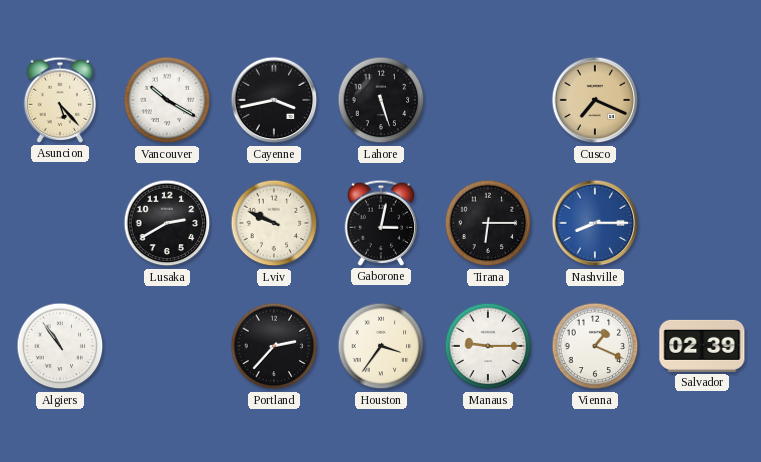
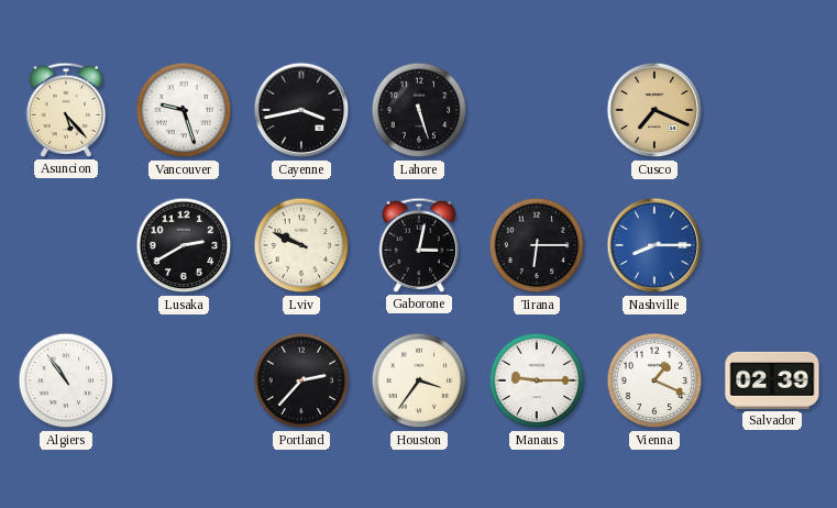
Vancouver: 10:20 -> 9:27 (184, 110)
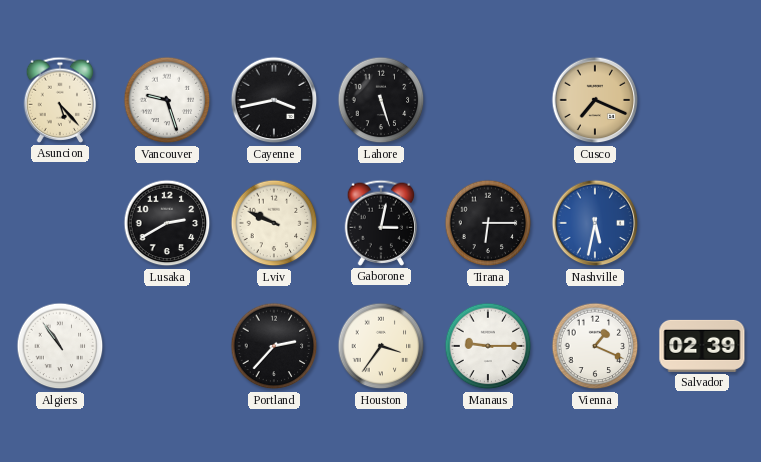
Nashville: 8:15 -> 5:32 (595, 223)
